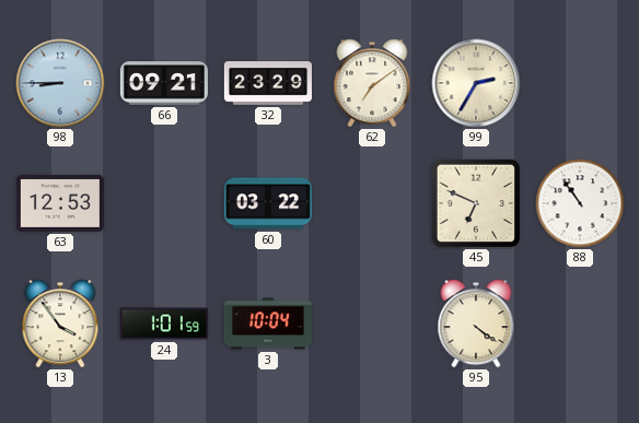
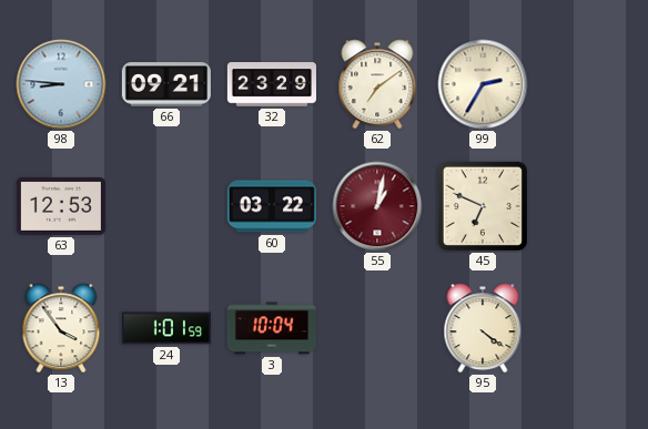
98: 8:45 -> 8:46 (61, 84)
55: none -> 1:02 (377, 206)
88: 10:54 -> none (580, 203)
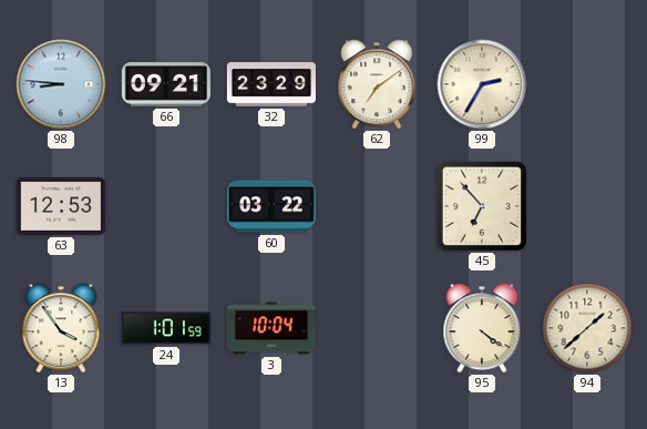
55: 1:02 -> none (377, 206)
45: 6:49 -> 6:53 (482, 206)
94: none -> 1:38 (587, 328)
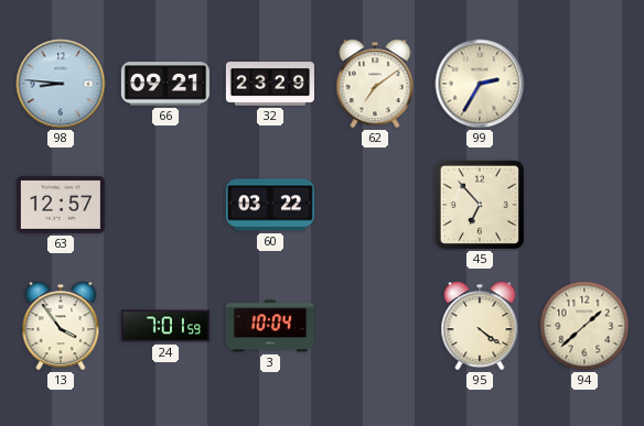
63: 12:53 -> 12:57 (61, 205)
24: 1:01 -> 7:01 (165, 326)
